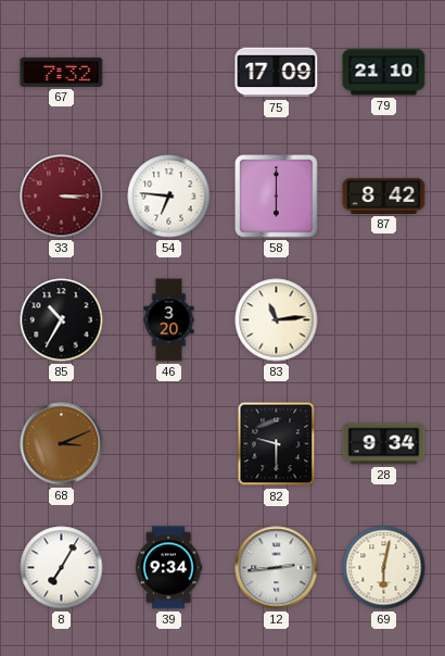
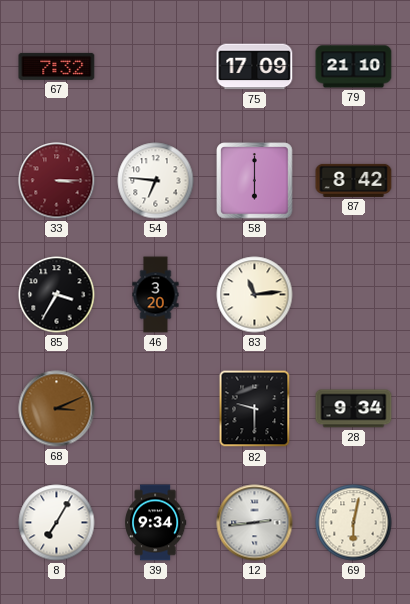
85: 10:35 -> 3:35 (57, 295)
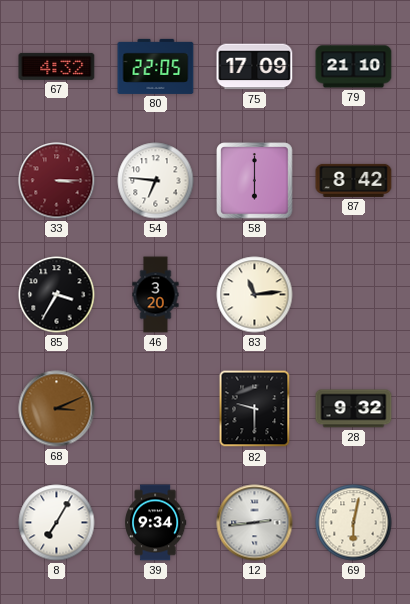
67: 7:32 -> 4:32 (57, 66)
80: none -> 22:05 (156, 66)
28: 9:34 -> 9:32 (354, 409)
